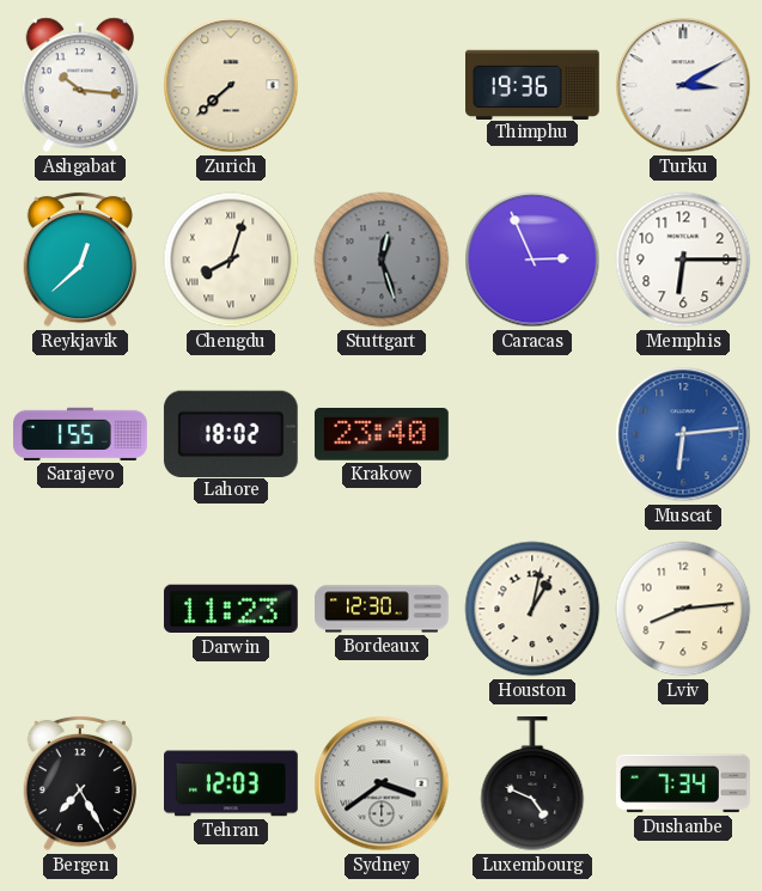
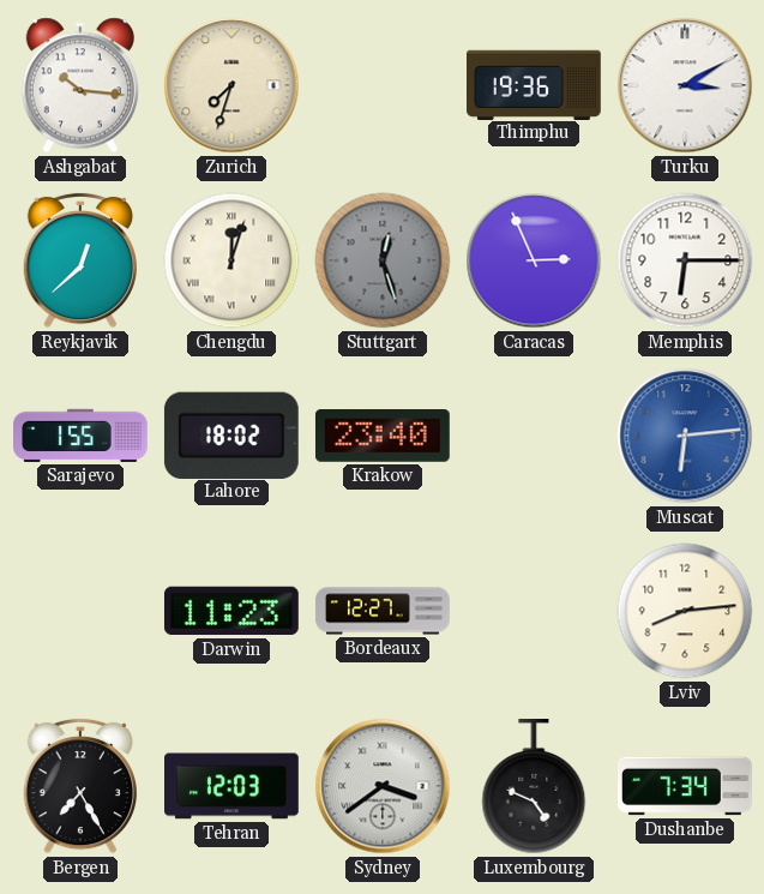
Zurich: 7:38 -> 7:33 (231, 85)
Chengdu: 8:03 -> 12:03 (231, 260)
Bordeaux: 12:30 -> 12:27 (383, 611)
Houston: 1:02 -> none (532, 609)
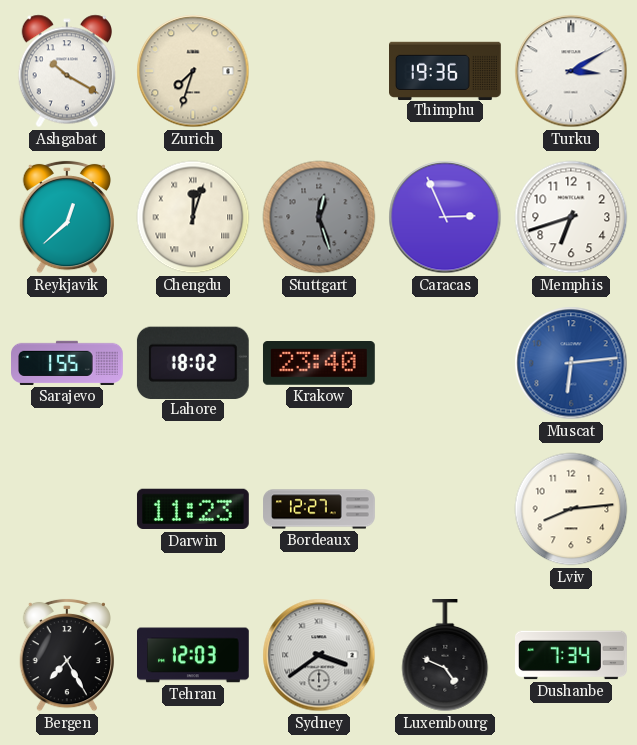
Ashgabat: 10:16 -> 10:20 (66, 71)
Memphis: 6:15 -> 6:42 (571, 217)
